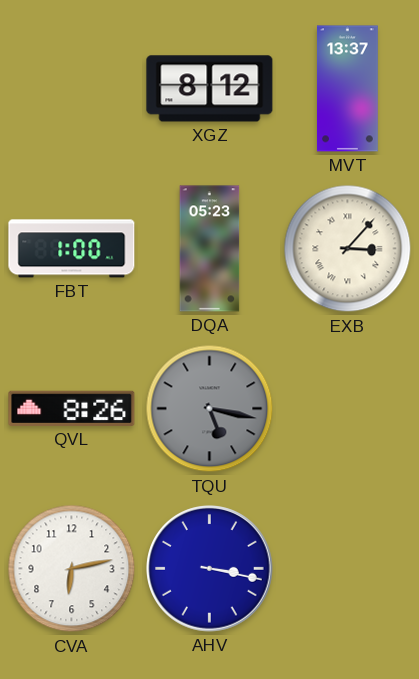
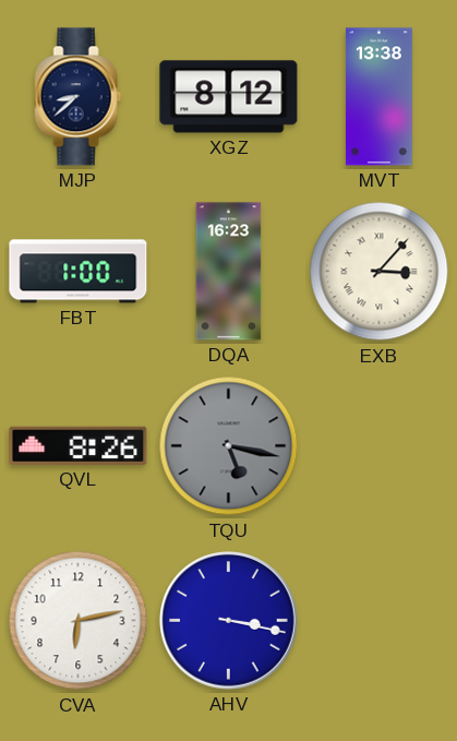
MJP: none -> 8:38 (79, 97)
MVT: 13:37 -> 13:38 (378, 97)
DQA: 05:23 -> 16:23 (229, 272)
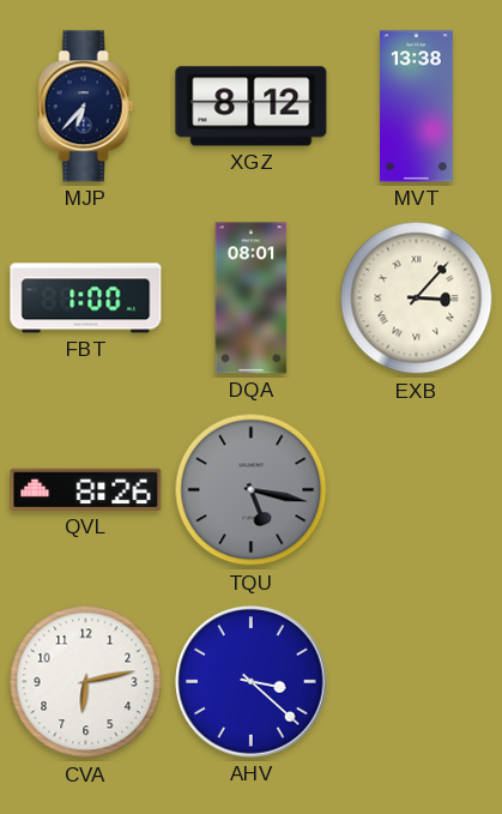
MJP: 8:38 -> 6:37 (86, 107)
DQA: 16:23 -> 08:01 (252, 299)
AHV: 3:17 -> 3:22 (252, 682)
